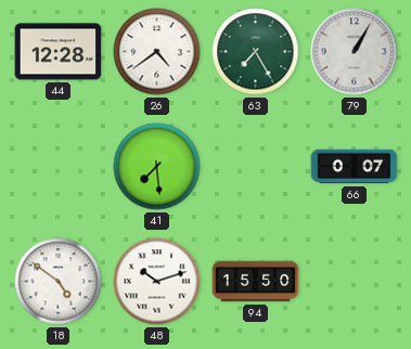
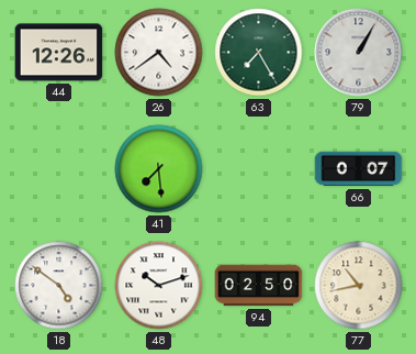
44: 12:28 -> 12:26 (59, 53)
94: 15:50 -> 02:50 (259, 286)
77: none -> 10:43 (359, 286)
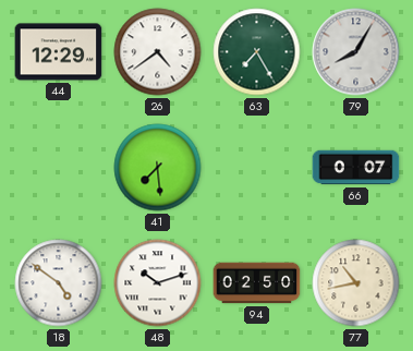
44: 12:26 -> 12:29 (59, 52)
79: 1:05 -> 8:05 (356, 52)
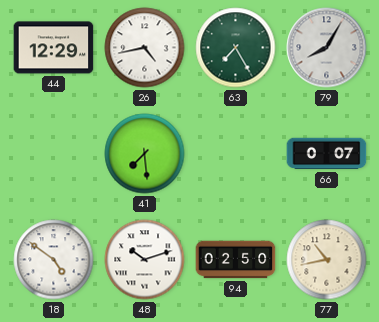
26: 4:39 -> 4:43 (145, 48)
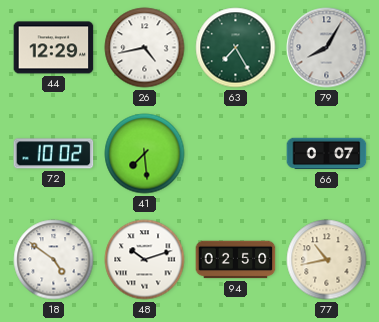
72: none -> 10:02 (54, 154)
